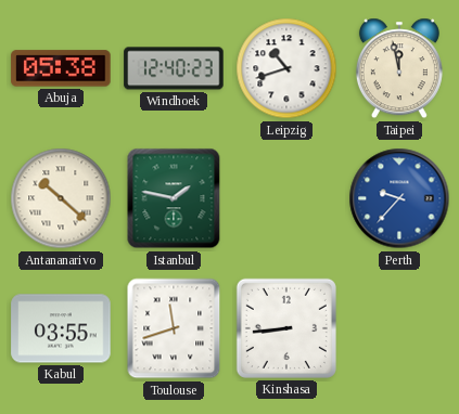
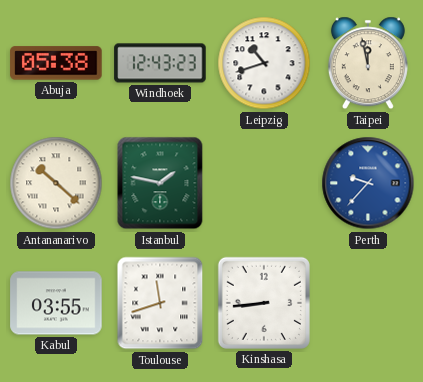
Windhoek: 12:40 -> 12:43 (160, 63)
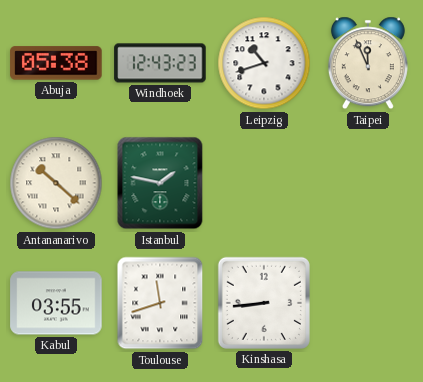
Taipei: 11:58 -> 11:56 (368, 63)
Perth: 9:37 -> none (368, 183)
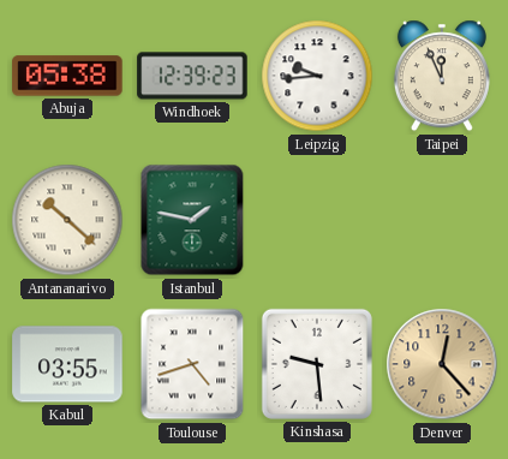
Windhoek: 12:43 -> 12:39 (192, 76)
Leipzig: 10:42 -> 9:44 (317, 76)
Toulouse: 11:42 -> 4:42 (192, 364)
Kinshasa: 8:44 -> 9:29 (317, 364)
Denver: none -> 12:23 (442, 364)
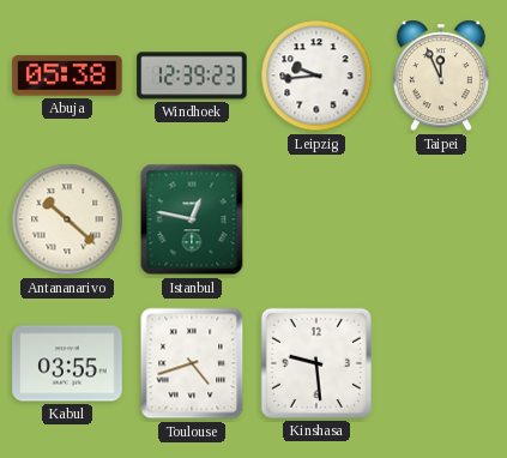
Istanbul: 1:47 -> 12:47 (192, 219)
Denver: 12:23 -> none (442, 364)
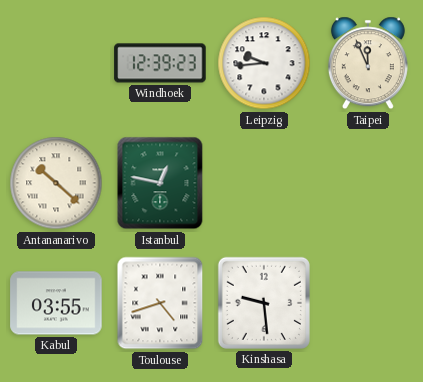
Abuja: 05:38 -> none (67, 76)
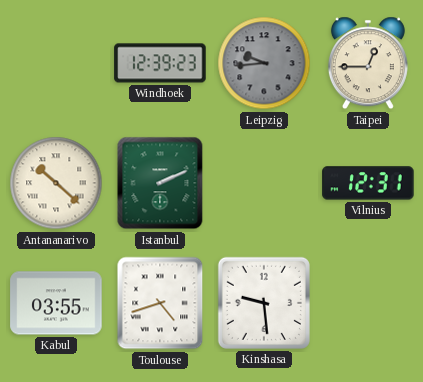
Leipzig dial: white -> grey (264, 63)
Taipei: 11:56 -> 12:45 (368, 63)
Istanbul: 12:47 -> 2:11 (160, 183)
Vilnius: none -> 12:31 (368, 183)
